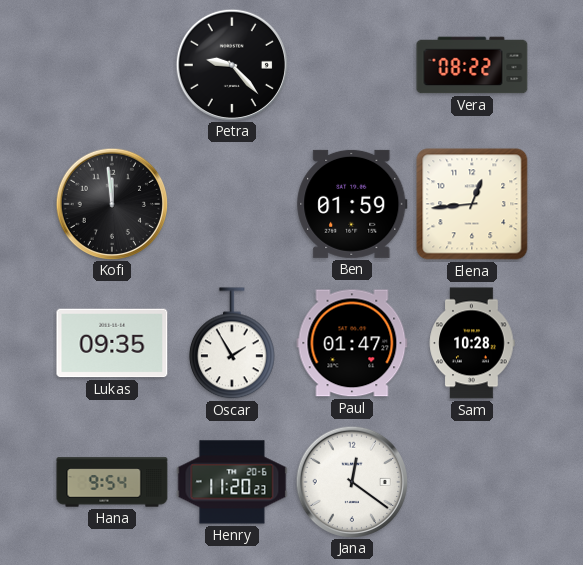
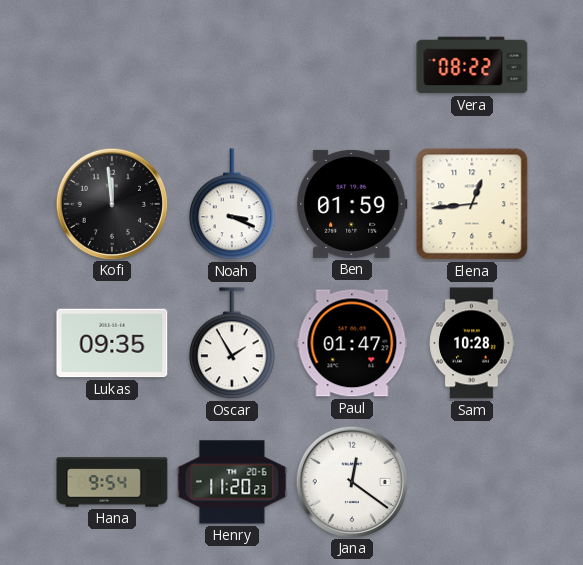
Petra: 9:23 -> none (231, 64)
Noah: none -> 3:19 (232, 205)
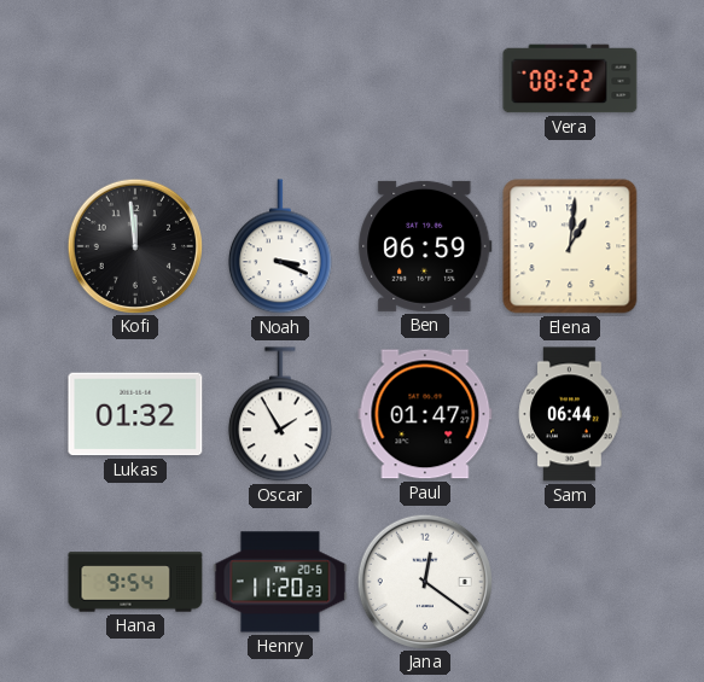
Ben: 01:59 -> 06:59 (425, 246)
Elena: 12:44 -> 1:01 (570, 246)
Lukas: 09:35 -> 01:32 (135, 414)
Sam: 10:28 -> 06:44 (570, 414)
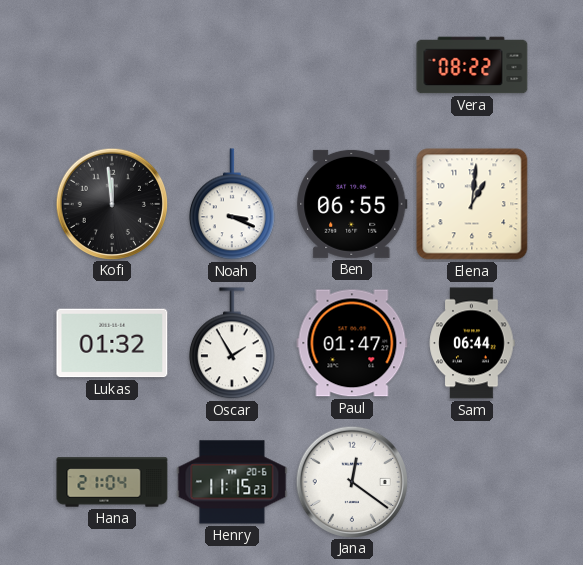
Ben: 06:59 -> 06:55 (352, 204)
Hana: 9:54 -> 21:04 (112, 482)
Henry: 11:20 -> 11:15 (232, 482)
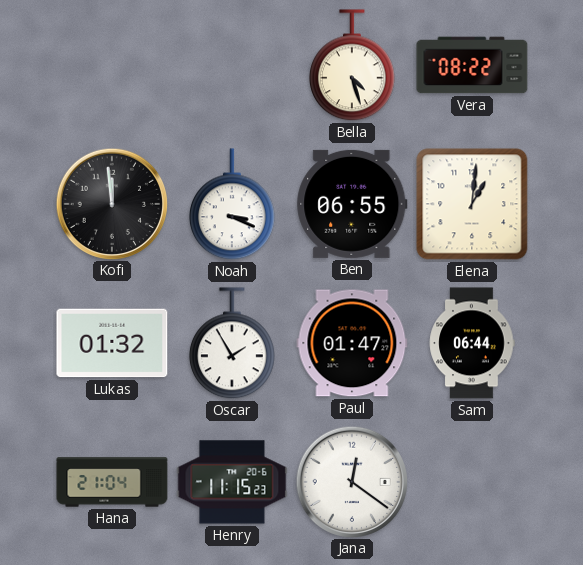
Bella: none -> 4:27 (352, 66)
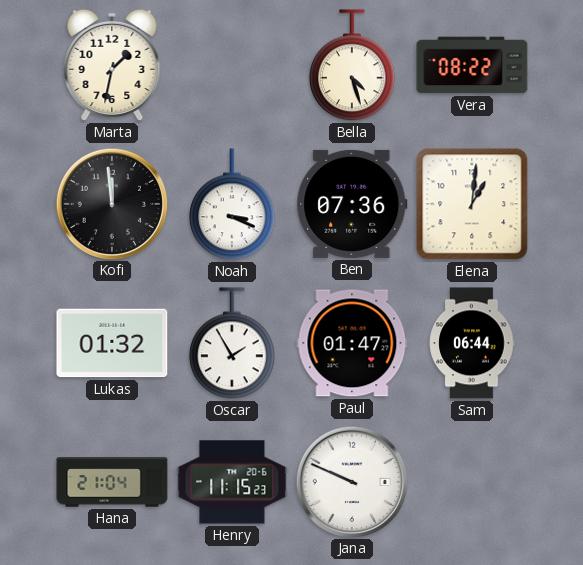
Marta: none -> 1:32 (112, 65)
Ben: 06:55 -> 07:36 (352, 204)
Jana: 12:21 -> 9:49 (351, 481)
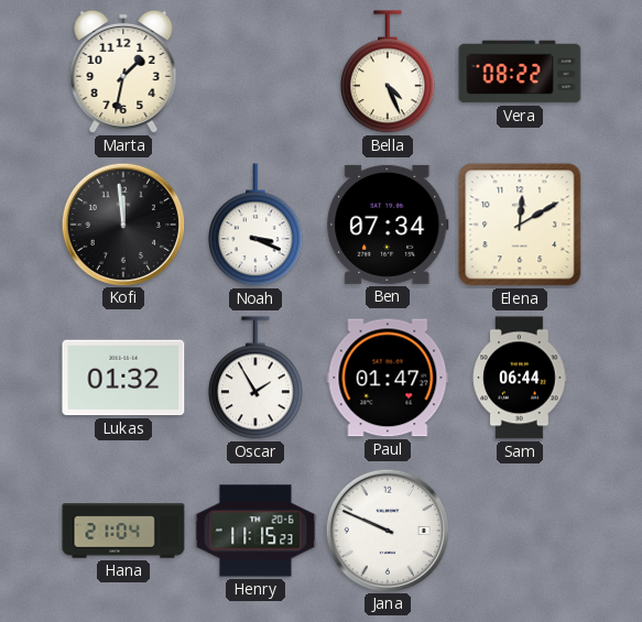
Bella: 4:27 -> 4:26 (388, 73)
Ben: 07:36 -> 07:34 (388, 225)
Elena: 1:01 -> 12:10 (520, 225)
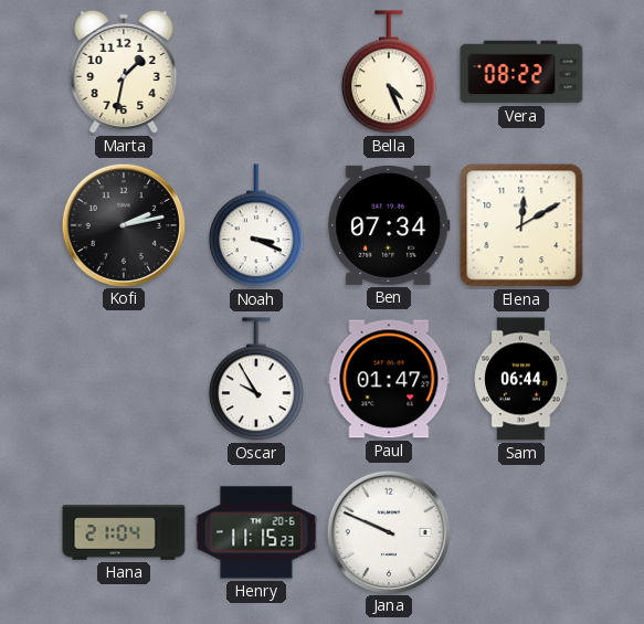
Kofi: 11:59 -> 2:13 (123, 224)
Lukas: 01:32 -> none (123, 378)
Oscar: 1:55 -> 9:55 (256, 380)
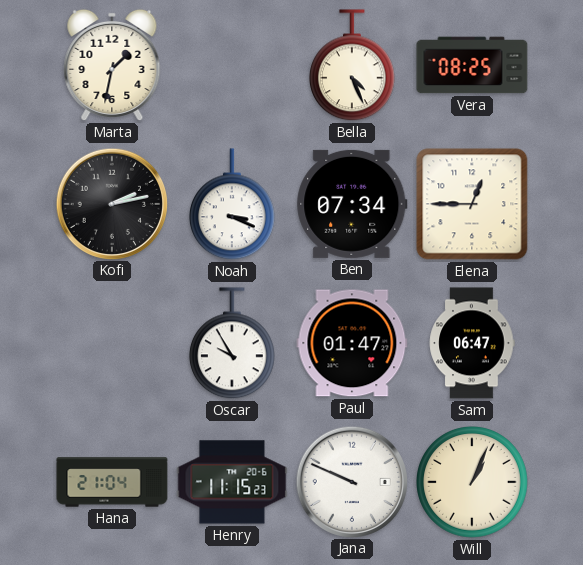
Vera: 08:22 -> 08:25 (472, 65)
Elena: 12:10 -> 12:45 (472, 204)
Sam: 06:44 -> 06:47 (472, 343)
Will: none -> 1:04 (473, 483)
